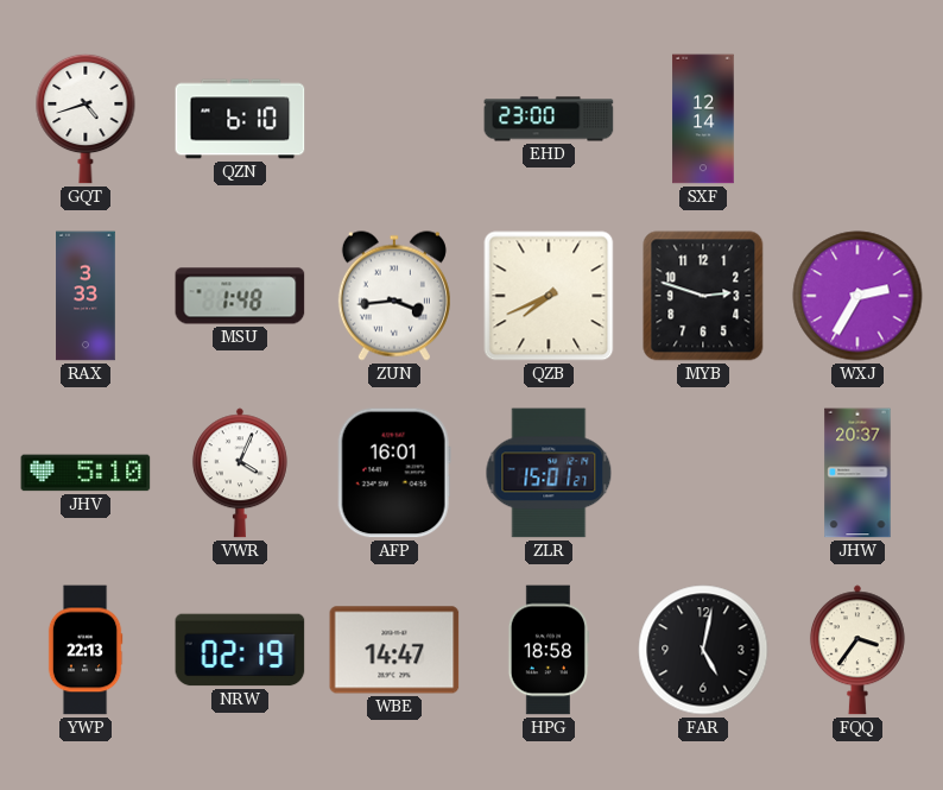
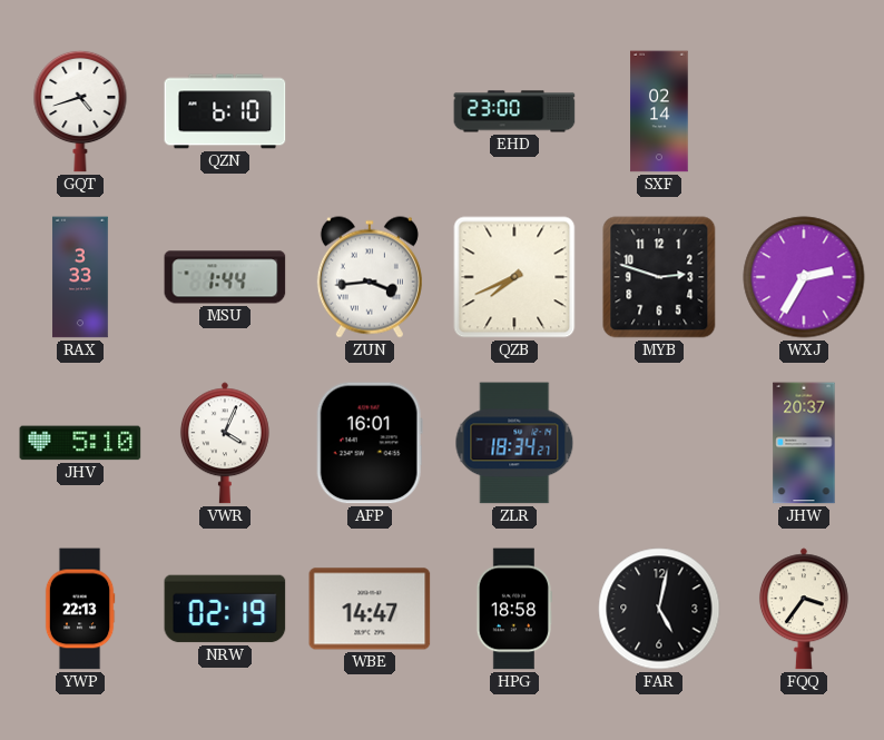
SXF: 12:14 -> 02:14 (659, 111)
MSU: 1:48 -> 1:44 (225, 277)
ZLR: 15:01 -> 18:34 (514, 443)
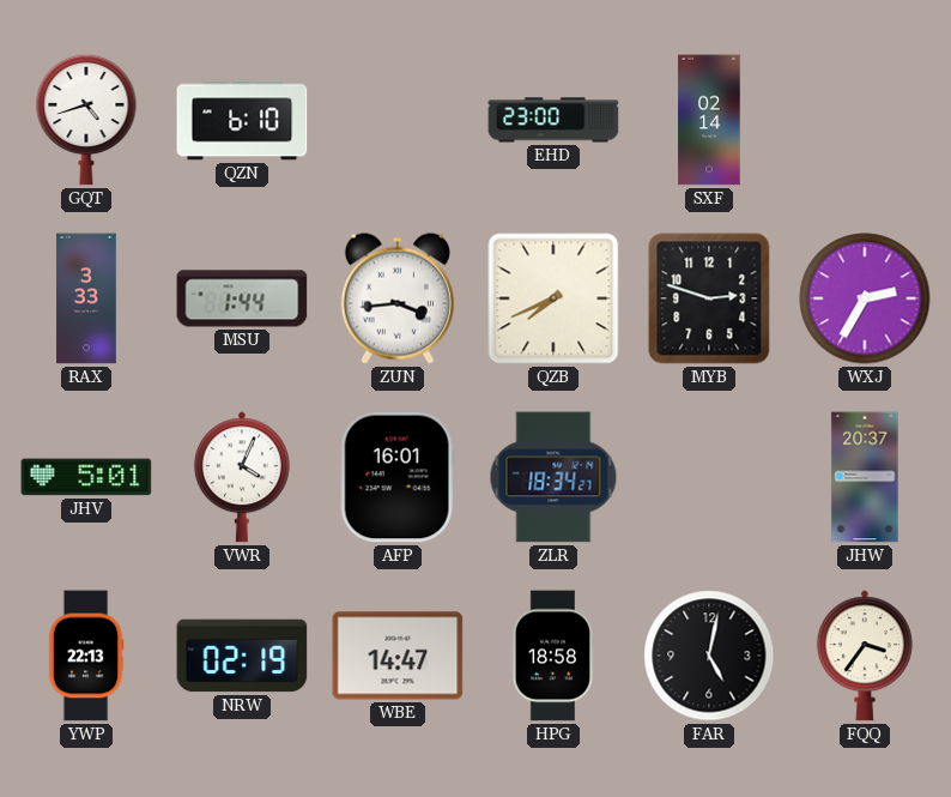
JHV: 5:10 -> 5:01 (86, 477)
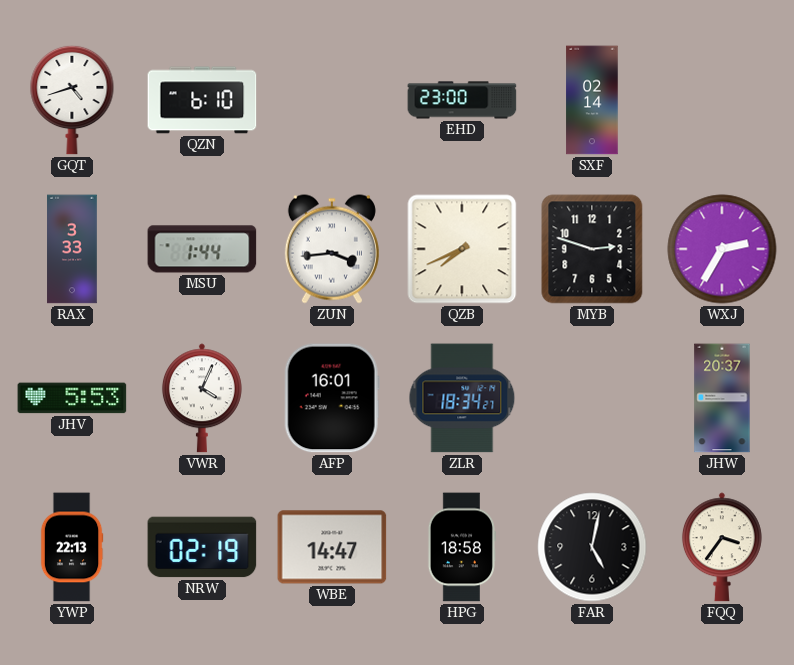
JHV: 5:01 -> 5:53 (72, 398)
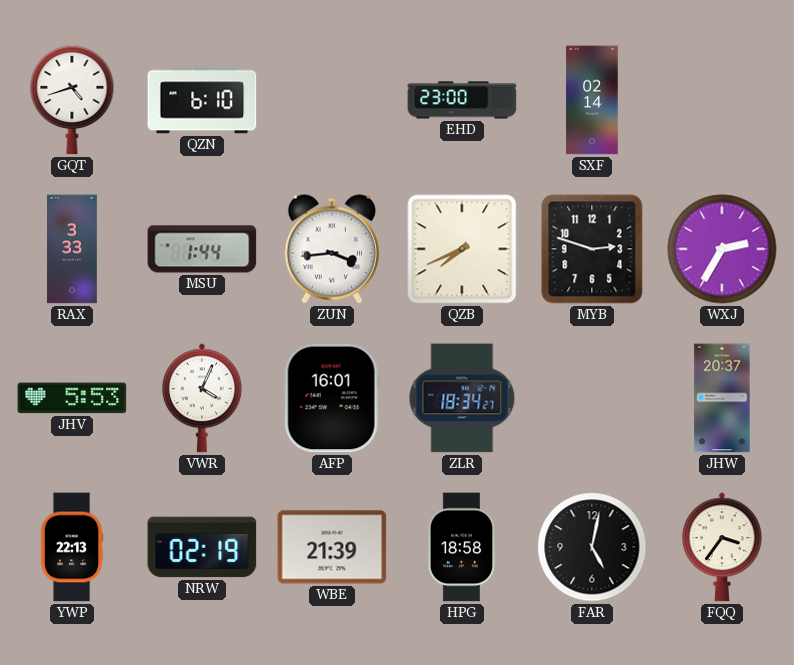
WBE: 14:47 -> 21:39 (332, 547)
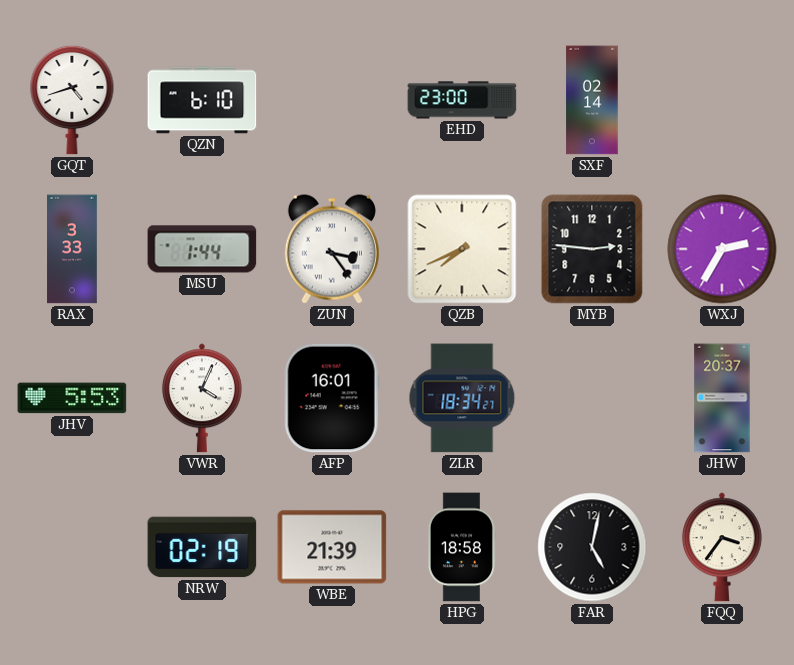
ZUN: 3:44 -> 3:24 (332, 249)
MYB: 2:48 -> 2:46 (592, 249)
YWP: 22:13 -> none (72, 547)
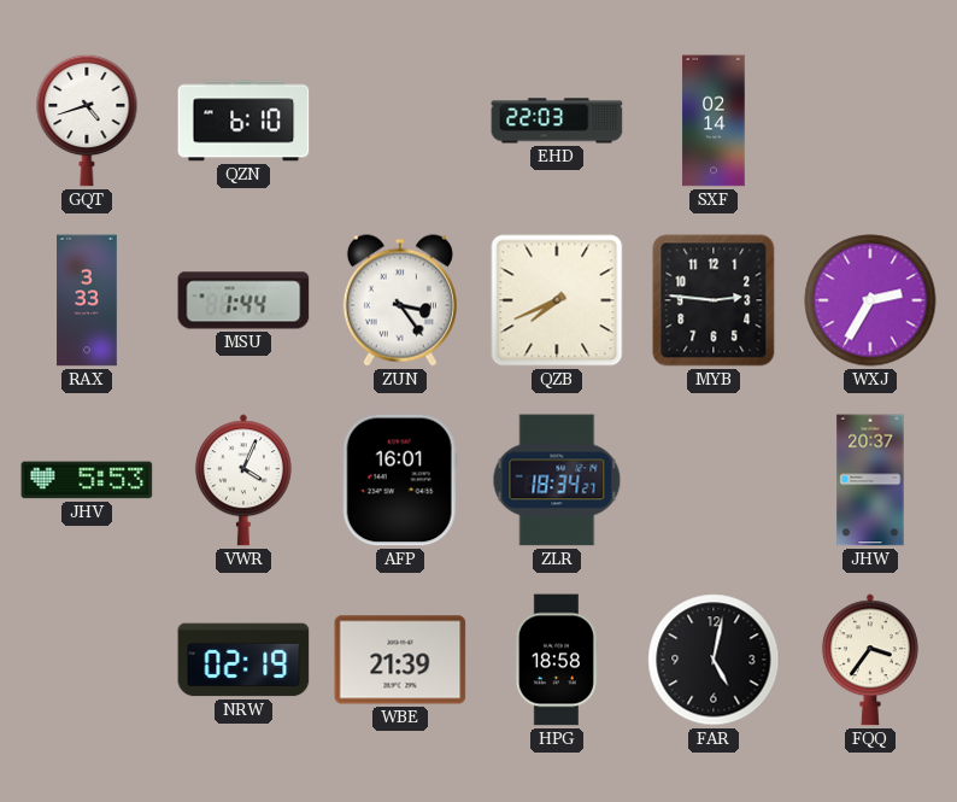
EHD: 23:00 -> 22:03 (557, 121)
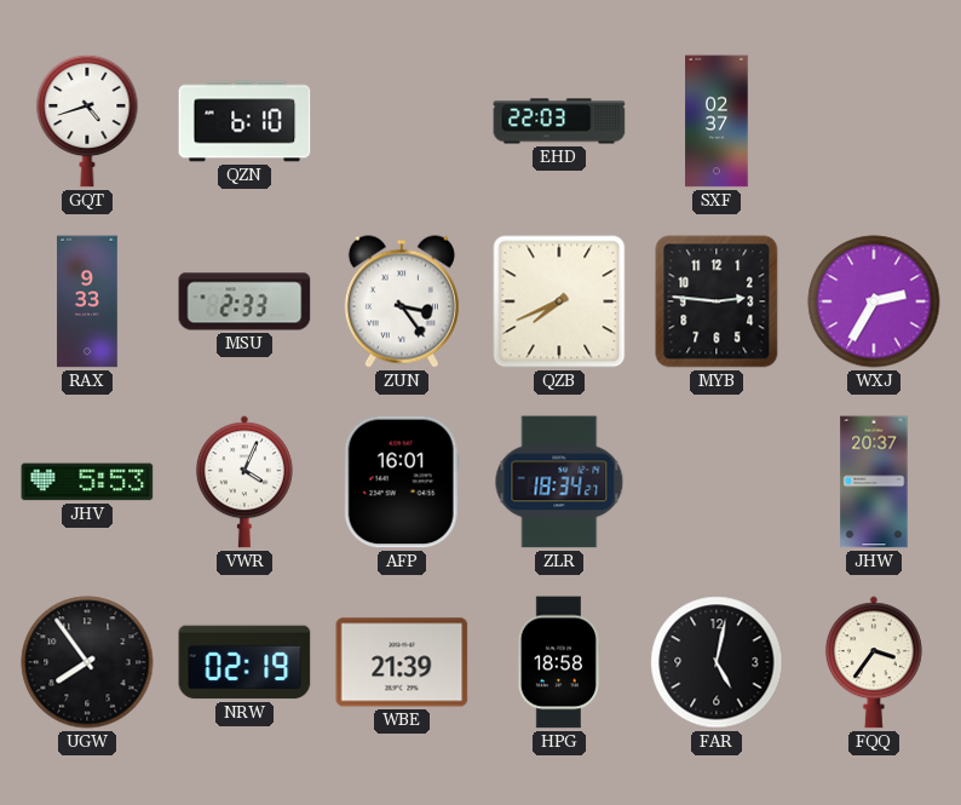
SXF: 02:14 -> 02:37 (717, 121)
RAX: 3:33 -> 9:33 (87, 301)
MSU: 1:44 -> 2:33 (244, 301)
UGW: none -> 7:54 (87, 662)
